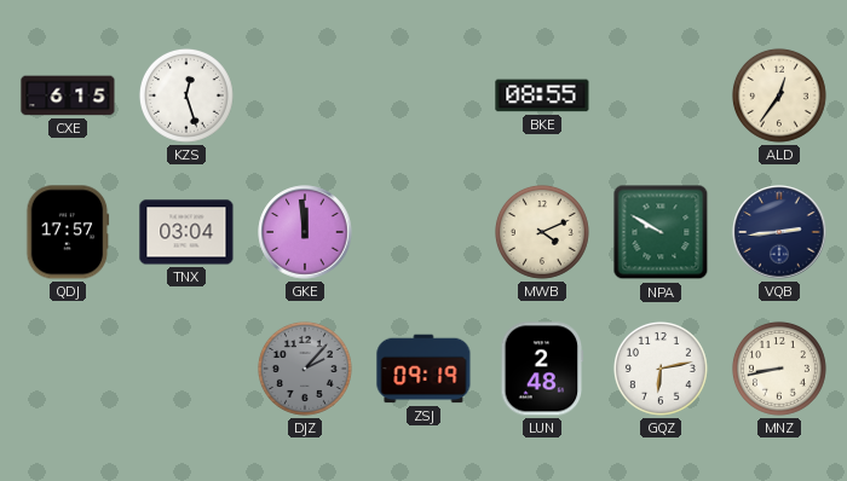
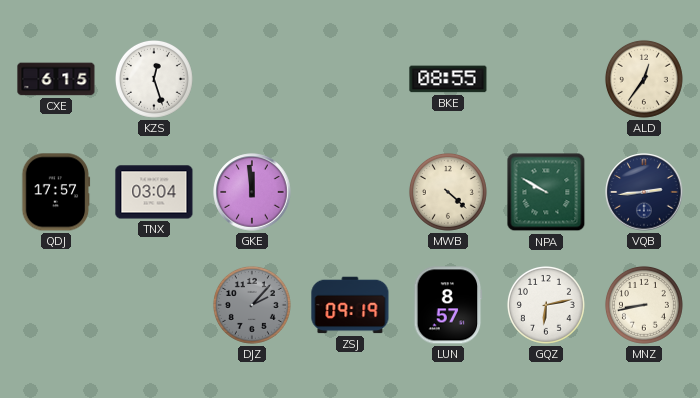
MWB: 4:11 -> 4:22 (448, 192)
LUN: 2:48 -> 8:57 (448, 305)
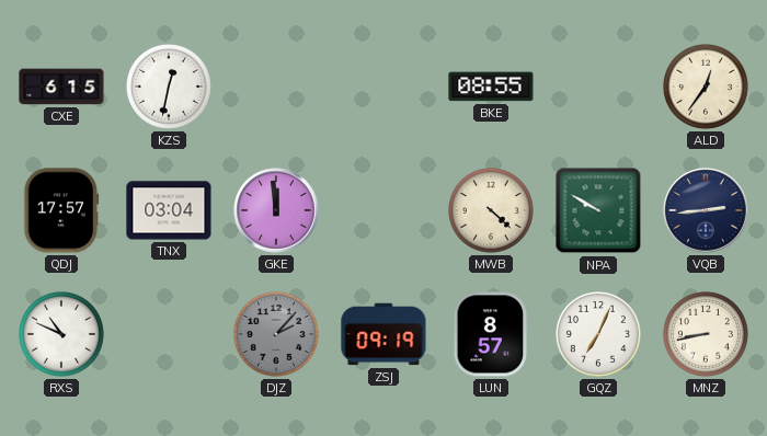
KZS: 12:27 -> 12:32 (169, 87)
RXS: none -> 10:49 (61, 334)
GQZ: 6:13 -> 7:04 (598, 334)
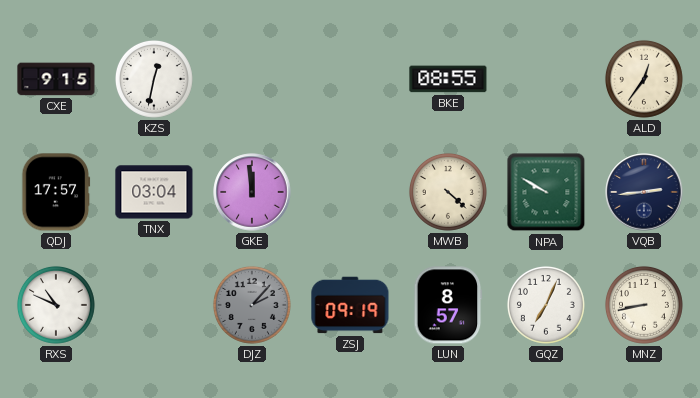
CXE: 6:15 -> 9:15 (56, 79)
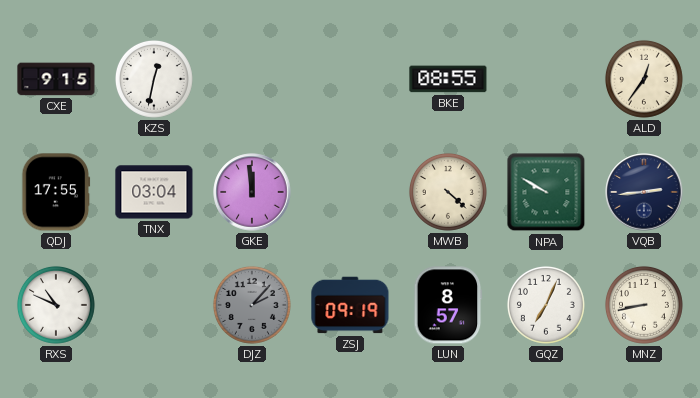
QDJ: 17:57 -> 17:55 (56, 192)
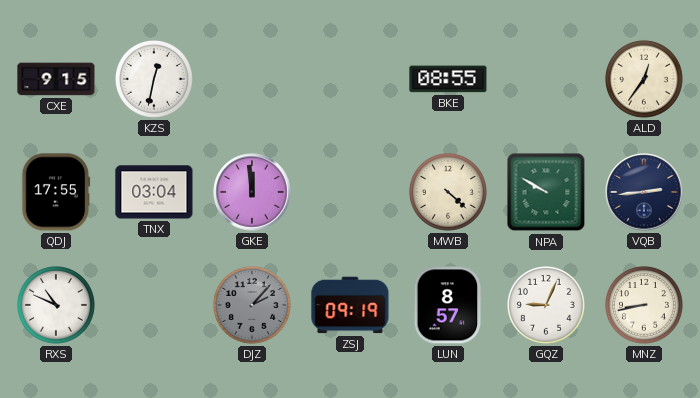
GQZ: 7:04 -> 9:04 (546, 305)
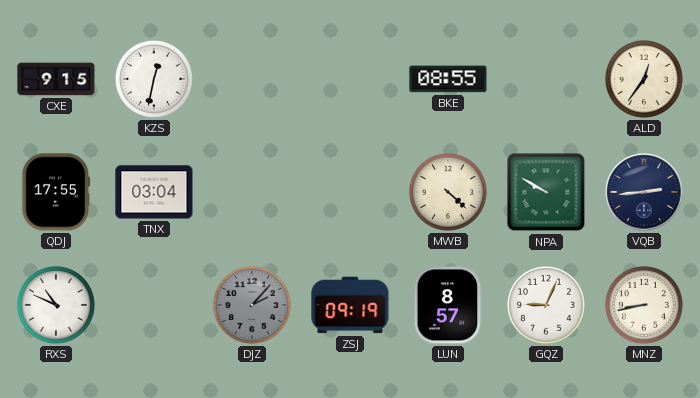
GKE: 11:59 -> none (252, 192)
